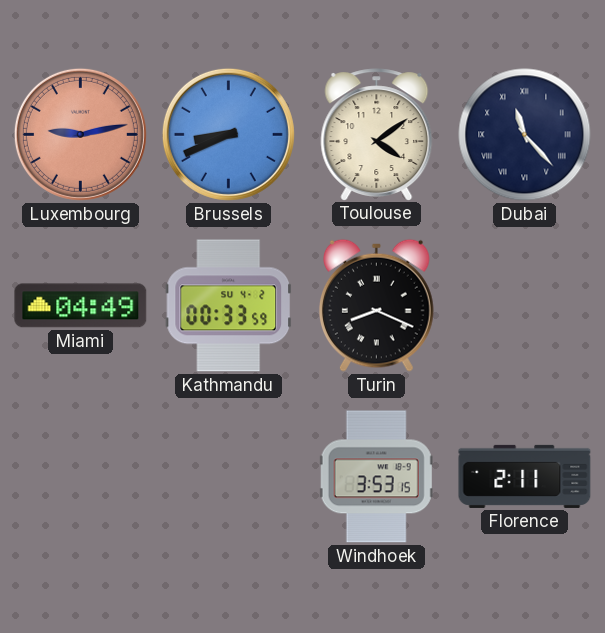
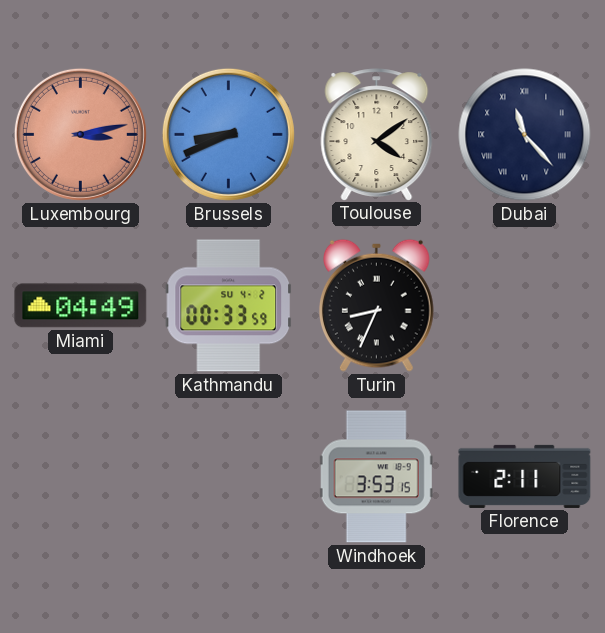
Luxembourg: 9:13 -> 3:13 (80, 134)
Turin: 8:19 -> 8:34 (376, 305)
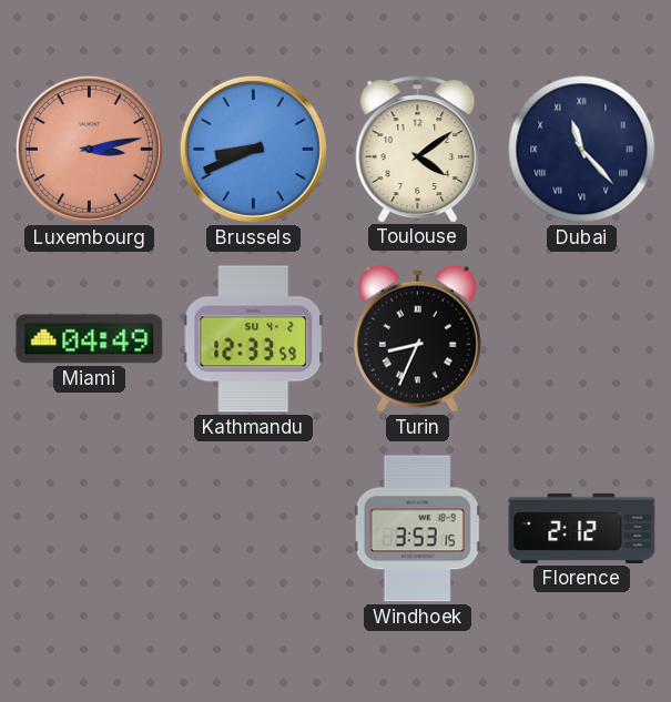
Kathmandu: 00:33 -> 12:33 (254, 339)
Florence: 2:11 -> 2:12 (582, 528)
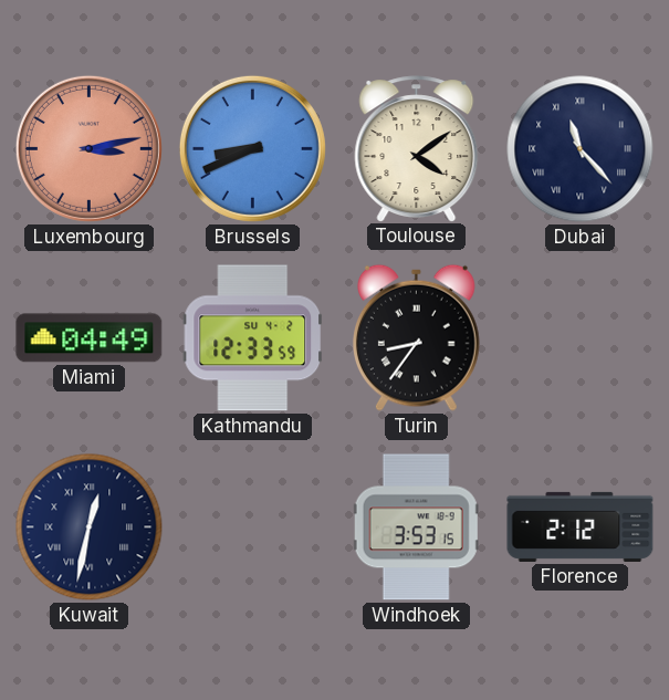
Turin: 8:34 -> 8:36 (416, 337)
Kuwait: none -> 12:32 (90, 527)
